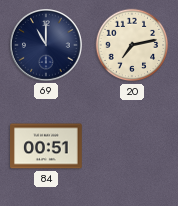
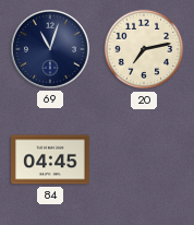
69: 11:00 -> 11:03 (51, 50)
84: 00:51 -> 04:45 (50, 159)
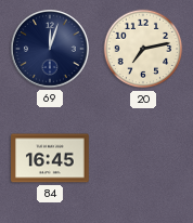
69: 11:03 -> 12:03 (51, 50)
84: 04:45 -> 16:45 (50, 158)
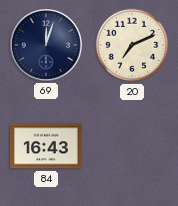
20: 7:13 -> 7:11 (132, 45)
84: 16:45 -> 16:43 (46, 146)
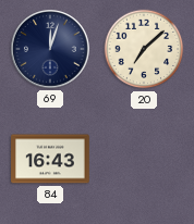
20: 7:11 -> 7:08 (144, 49)
